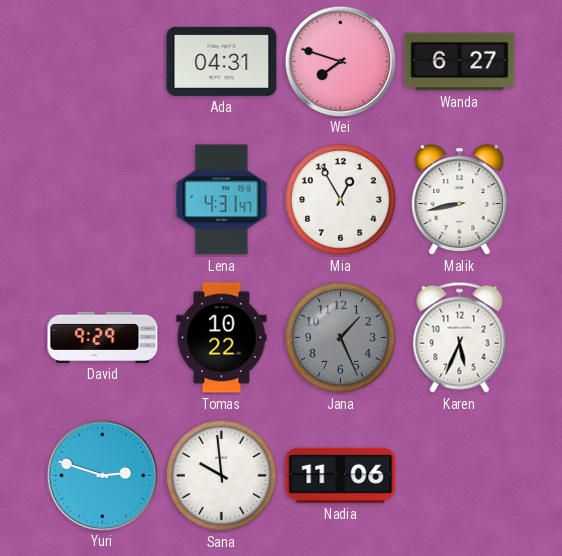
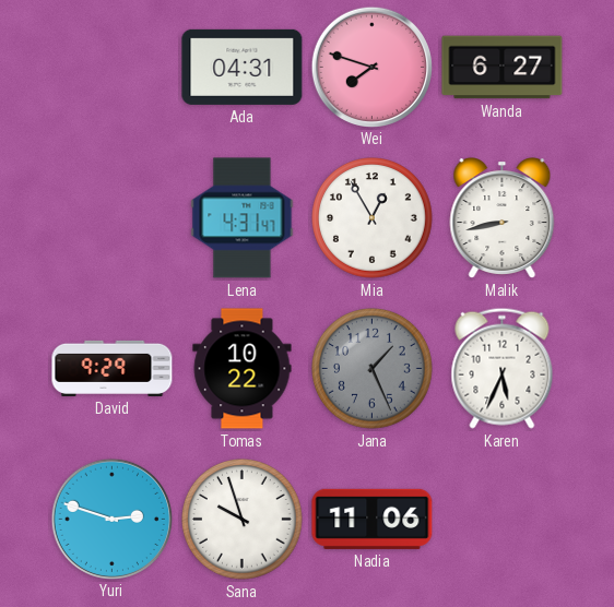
Sana: 9:59 -> 9:57 (243, 520)
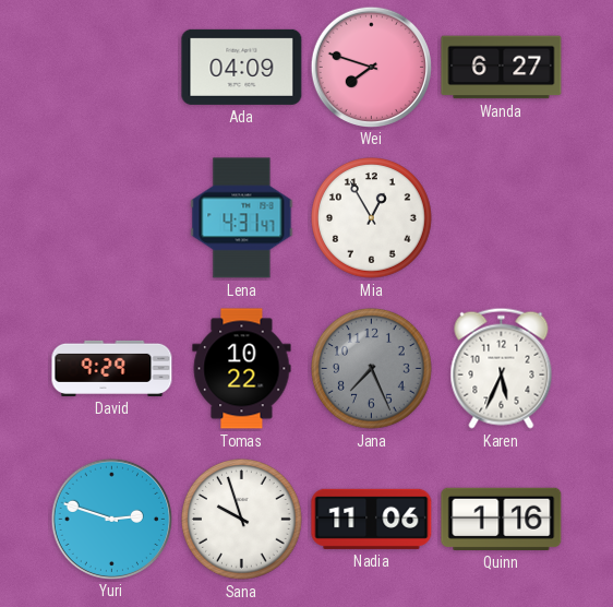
Ada: 04:31 -> 04:09 (242, 67)
Malik: 8:43 -> none (503, 218)
Jana: 1:26 -> 7:26 (372, 369)
Quinn: none -> 1:16 (502, 519)
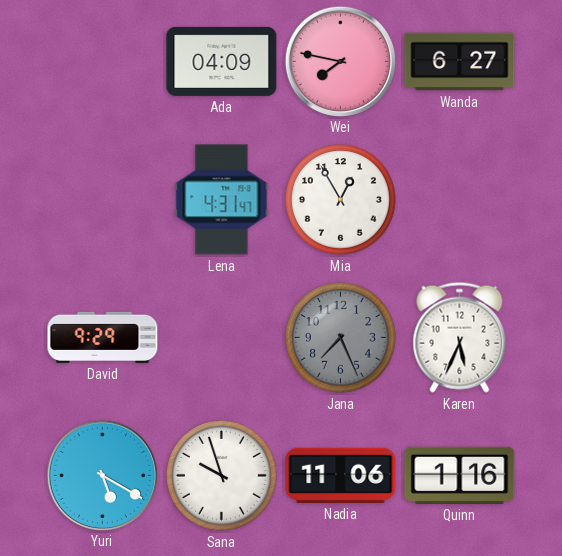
Wei: 7:48 -> 7:47 (340, 61)
Tomas: 10:22 -> none (242, 369)
Yuri: 2:48 -> 5:20 (102, 475)
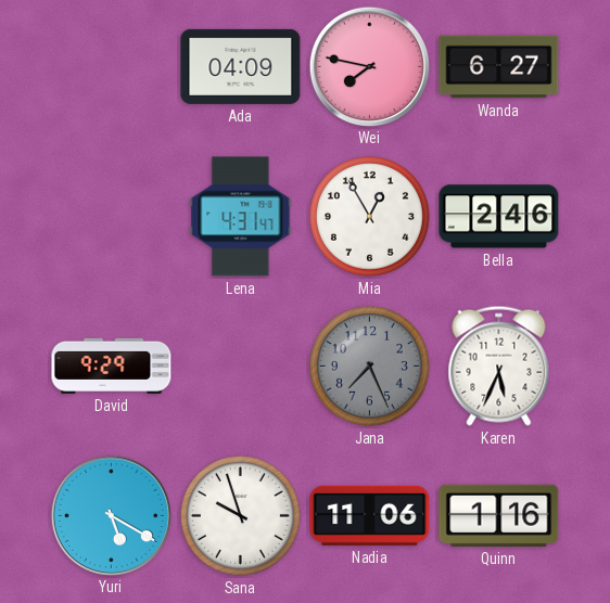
Bella: none -> 2:46 (499, 217)
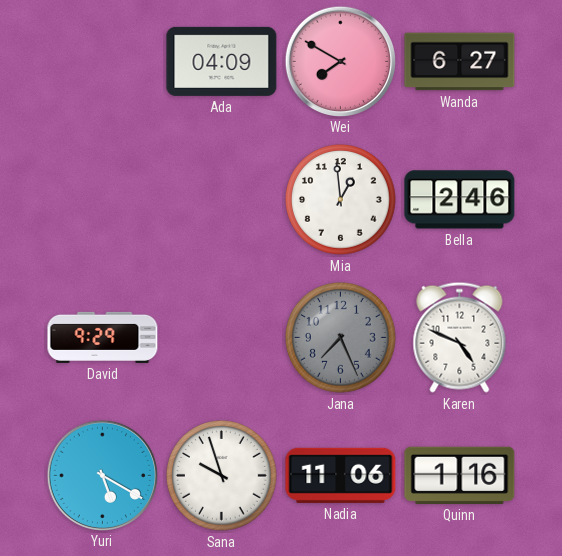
Wei: 7:47 -> 7:50 (340, 61)
Lena: 4:31 -> none (241, 217)
Mia: 12:55 -> 12:59 (341, 200)
Karen: 5:34 -> 4:49 (460, 337)
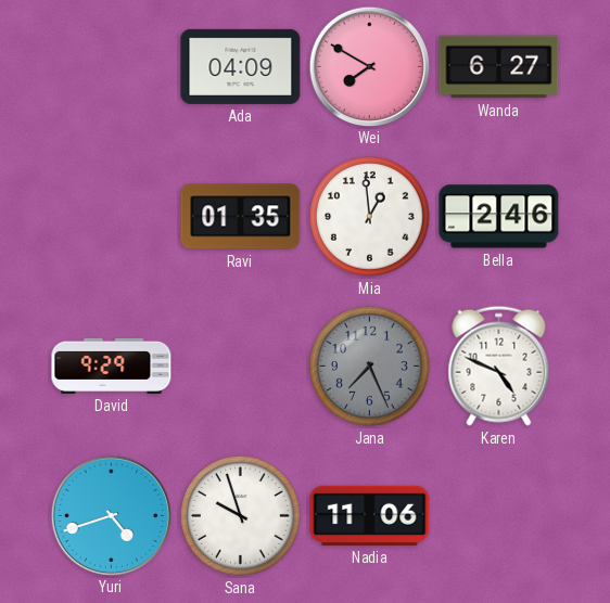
Ravi: none -> 01:35 (241, 217)
Yuri: 5:20 -> 4:42 (111, 515)
Quinn: 1:16 -> none (460, 475)
